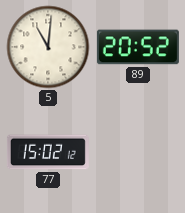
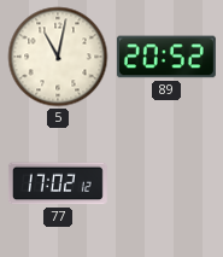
5: 11:01 -> 11:02 (58, 57)
77: 15:02 -> 17:02 (58, 183)
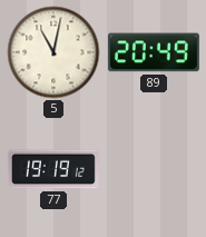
89: 20:52 -> 20:49 (154, 52)
77: 17:02 -> 19:19 (53, 169)
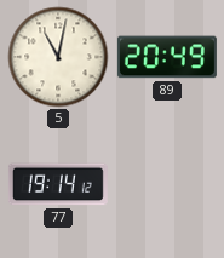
77: 19:19 -> 19:14 (58, 184)
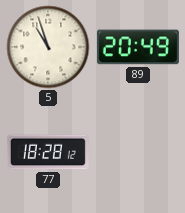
5: 11:02 -> 10:57 (48, 47)
77: 19:14 -> 18:28 (48, 152)
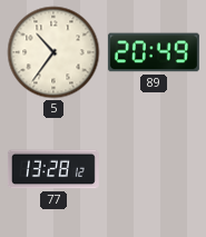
5: 10:57 -> 10:36 (53, 52)
77: 18:28 -> 13:28 (53, 169)
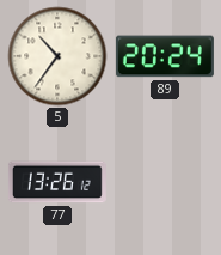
89: 20:49 -> 20:24 (165, 56)
77: 13:28 -> 13:26 (57, 182)
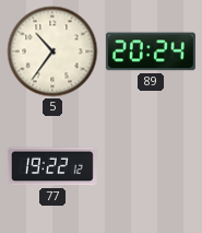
77: 13:26 -> 19:22 (52, 166)
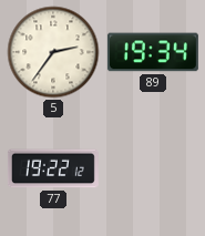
5: 10:36 -> 2:36 (53, 52)
89: 20:24 -> 19:34 (153, 52)
